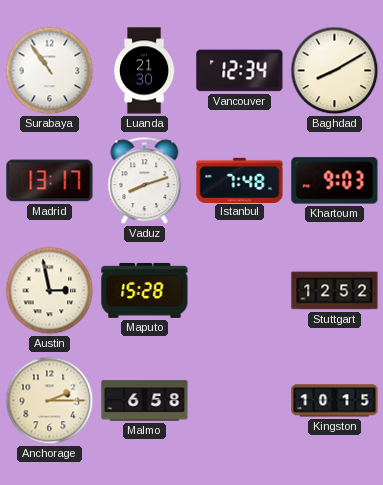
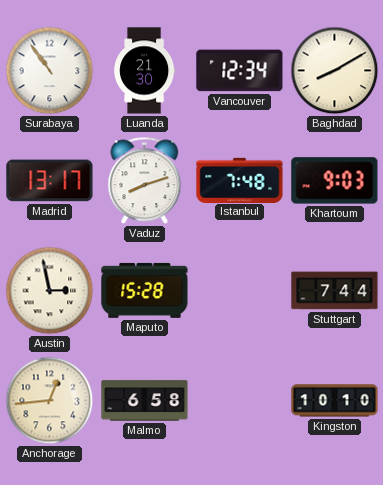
Stuttgart: 12:52 -> 7:44 (335, 291)
Anchorage: 2:15 -> 12:44 (50, 401)
Kingston: 10:15 -> 10:10 (335, 401)
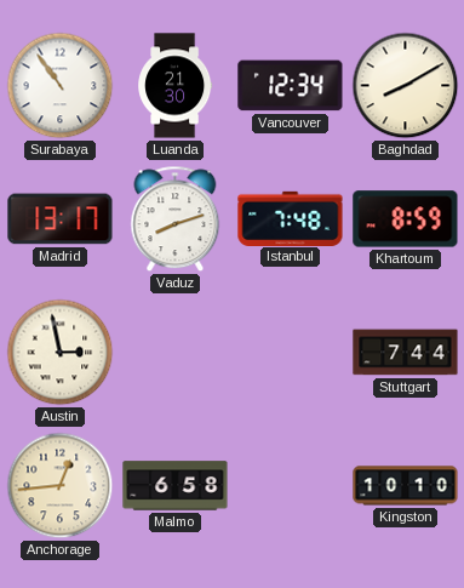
Khartoum: 9:03 -> 8:59 (406, 219)
Maputo: 15:28 -> none (145, 290)
